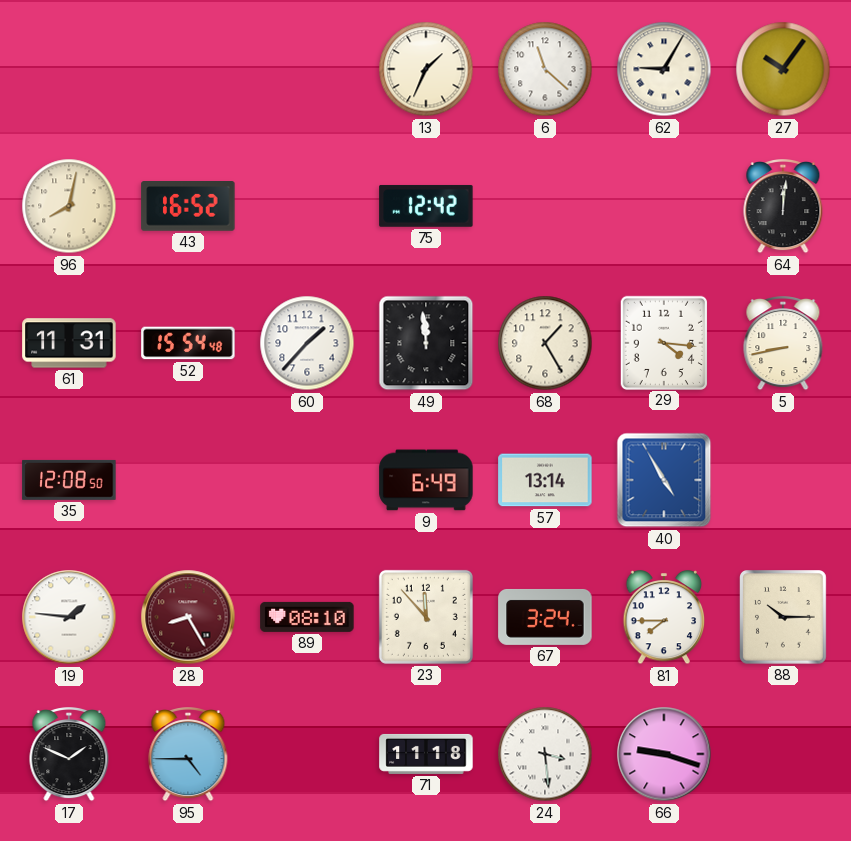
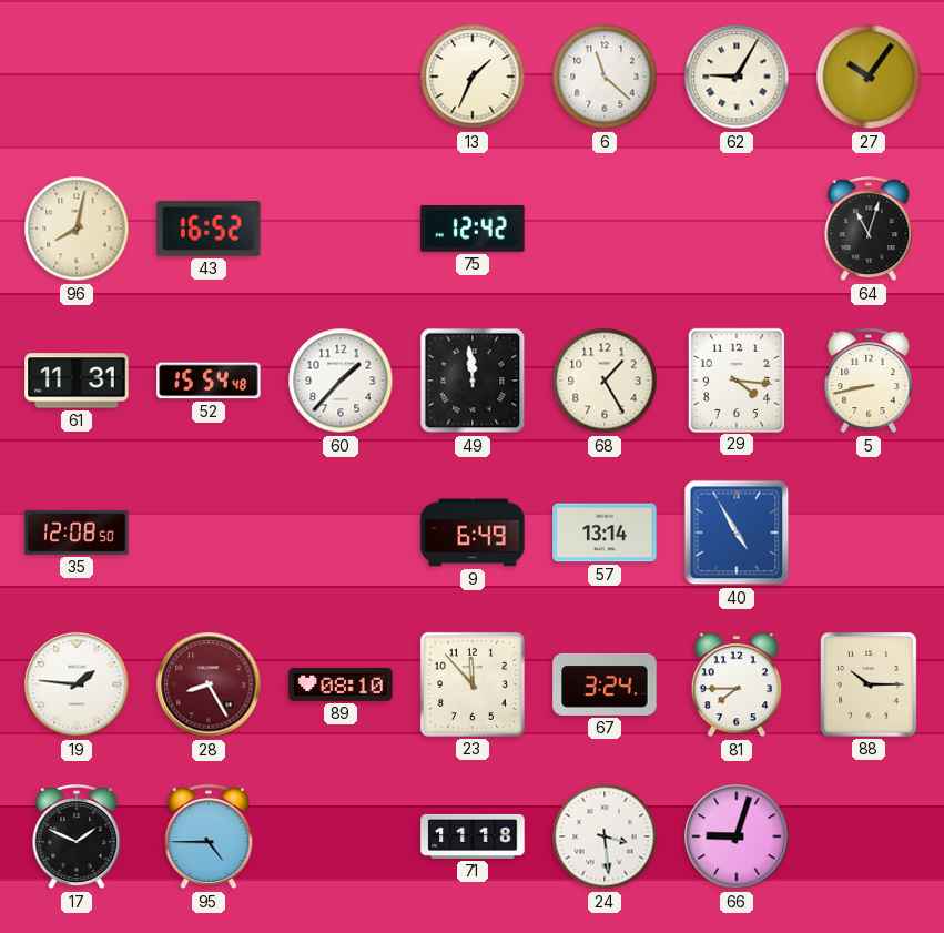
64: 12:01 -> 11:03 (869, 230)
66: 9:18 -> 9:03 (737, 836)
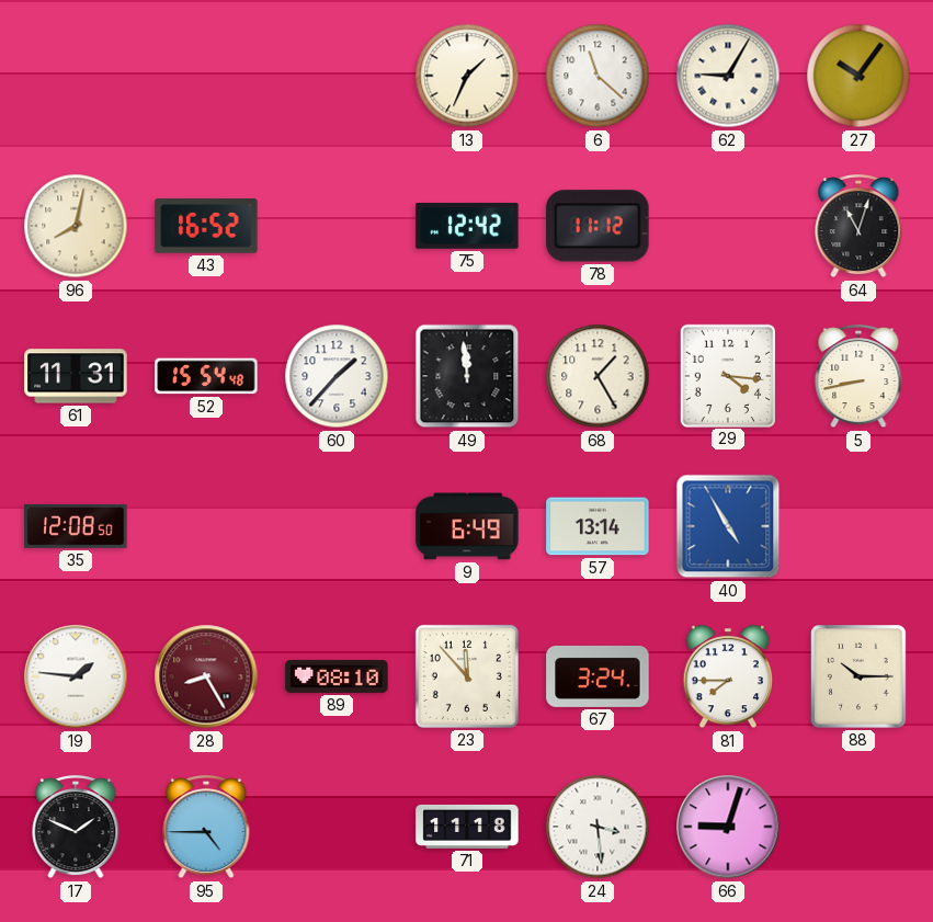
78: none -> 11:12 (598, 226)
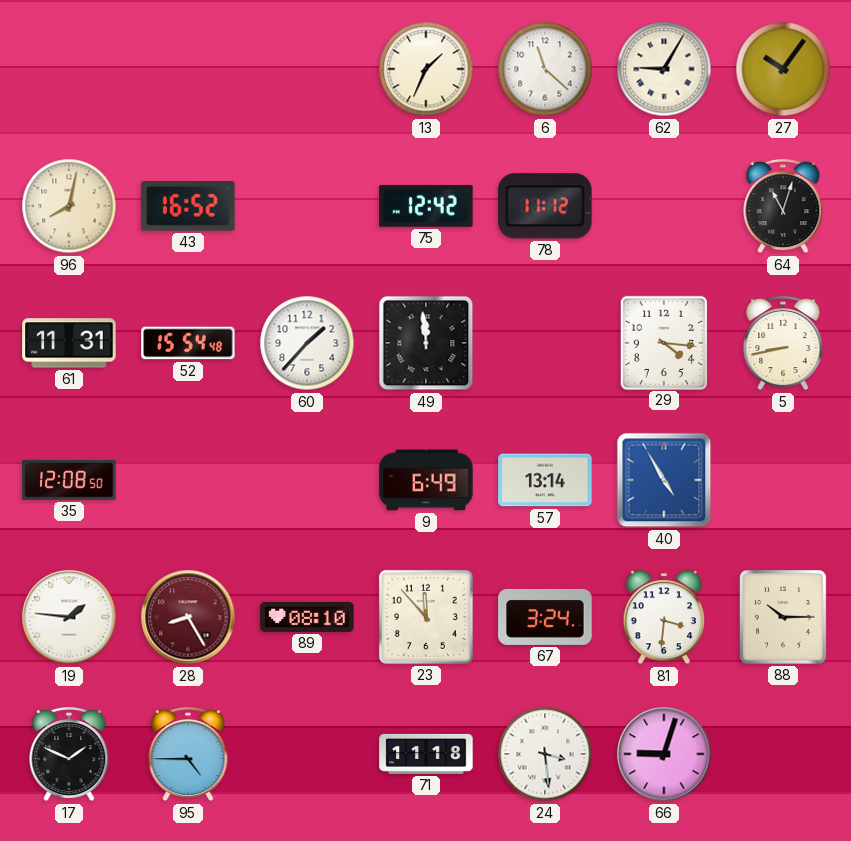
68: 1:25 -> none (598, 376)
81: 7:45 -> 3:31 (664, 618)
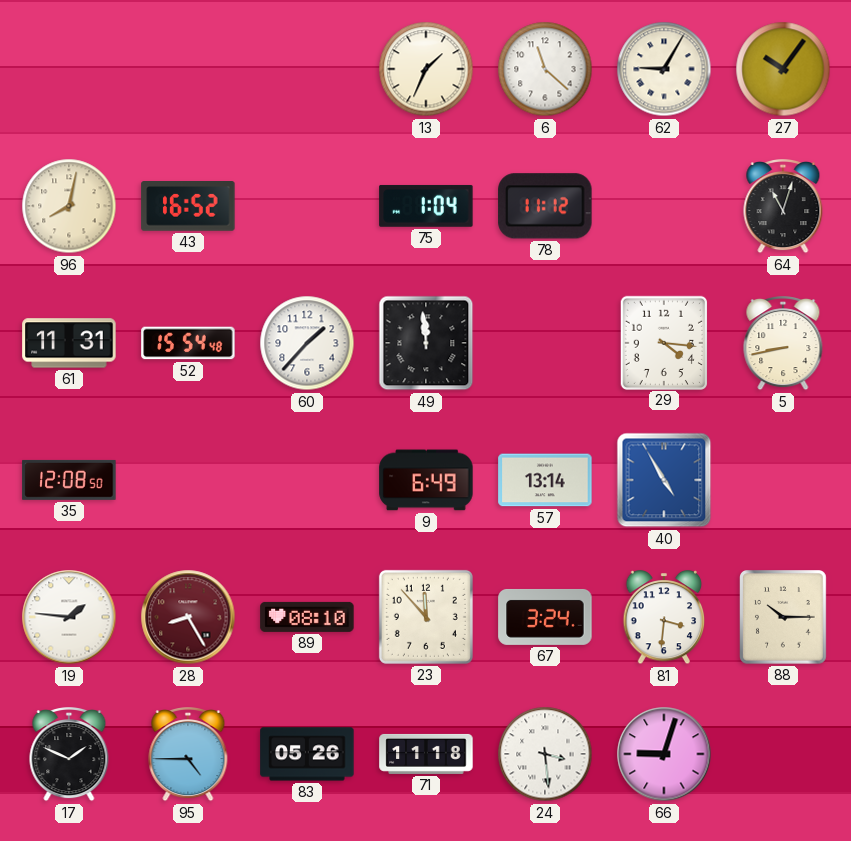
75: 12:42 -> 1:04 (426, 206)
83: none -> 05:26 (307, 754)
